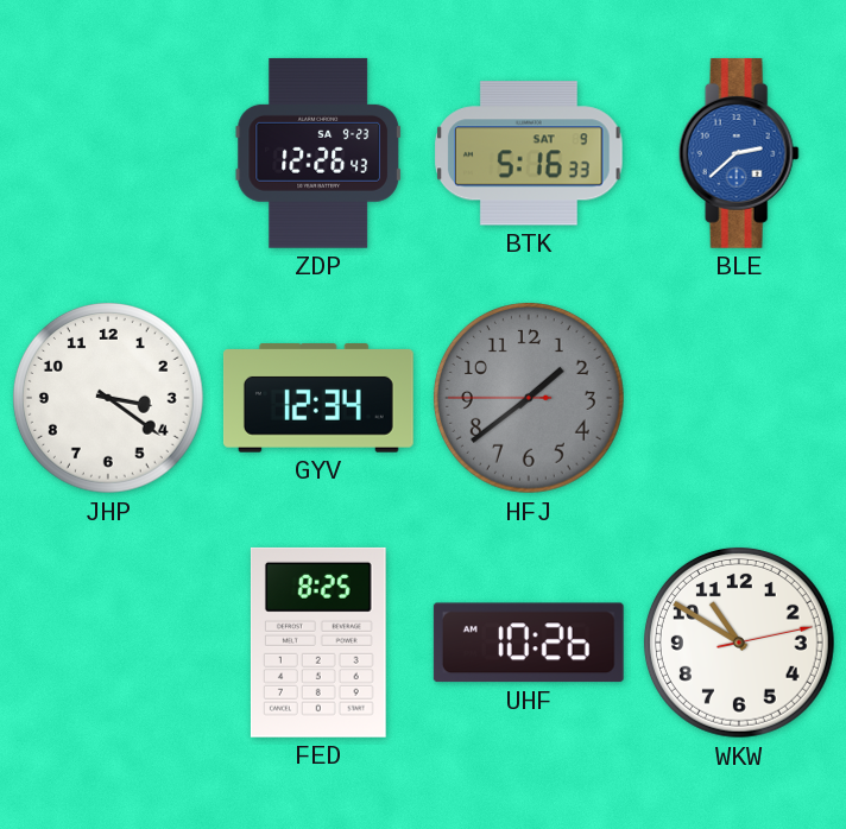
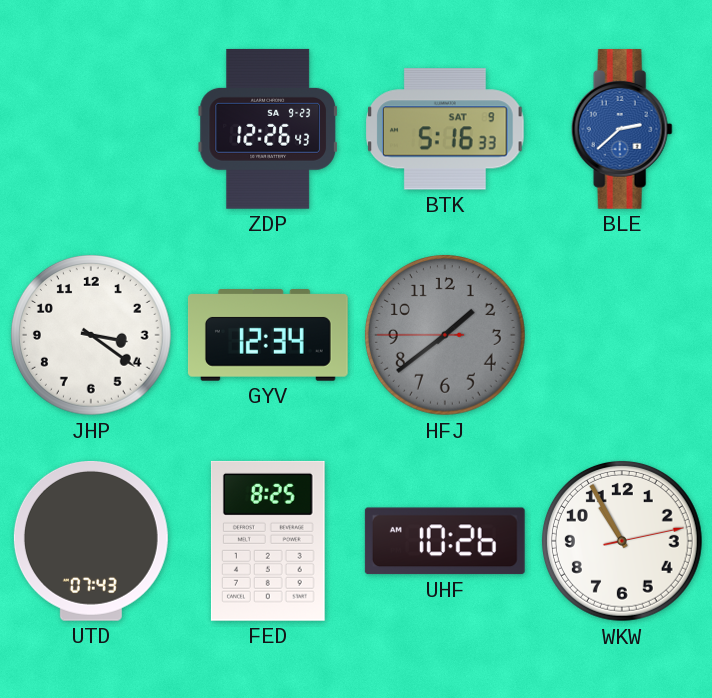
UTD: none -> 07:43 (91, 541)
WKW: 10:50 -> 10:55 (622, 541)
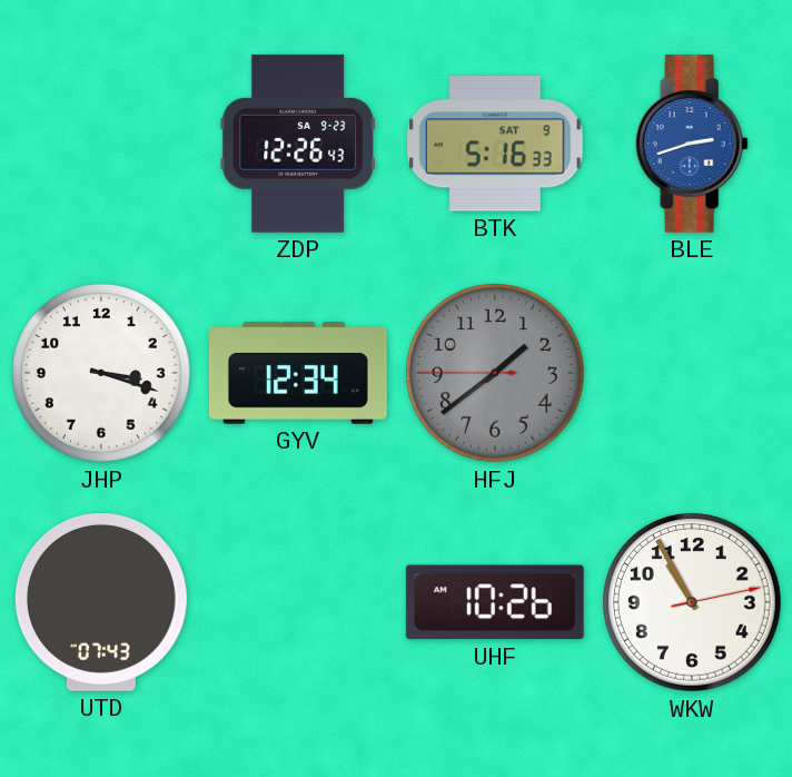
BLE: 2:38 -> 2:42 (692, 144)
JHP: 3:21 -> 3:18 (101, 373)
FED: 8:25 -> none (268, 541)
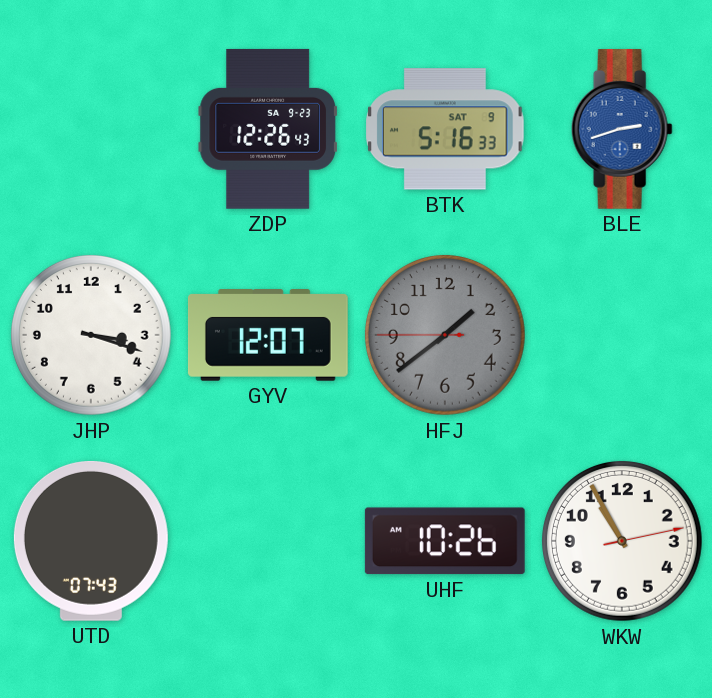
GYV: 12:34 -> 12:07 (268, 336)
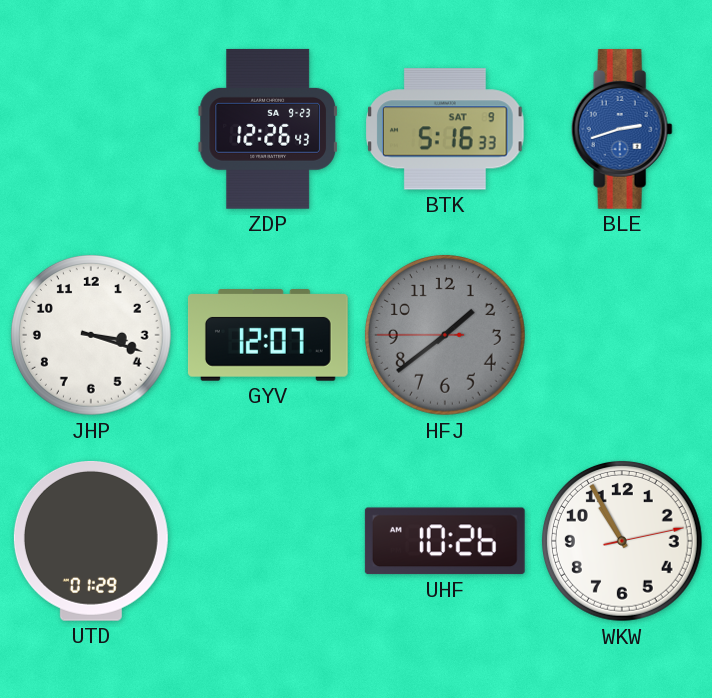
UTD: 07:43 -> 01:29 (91, 541)
